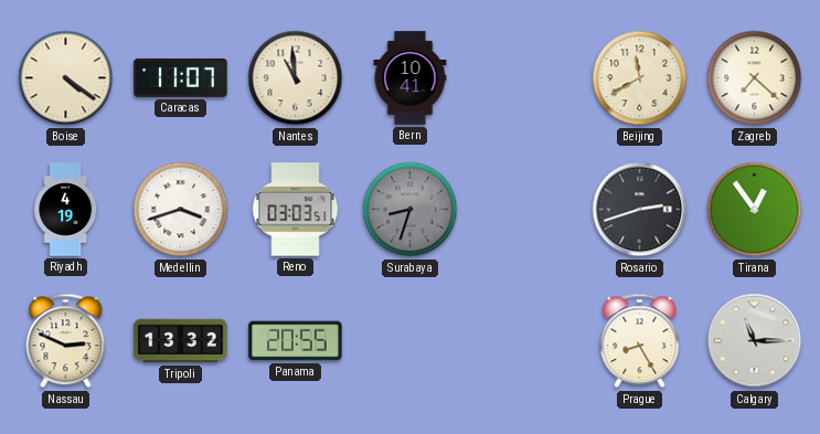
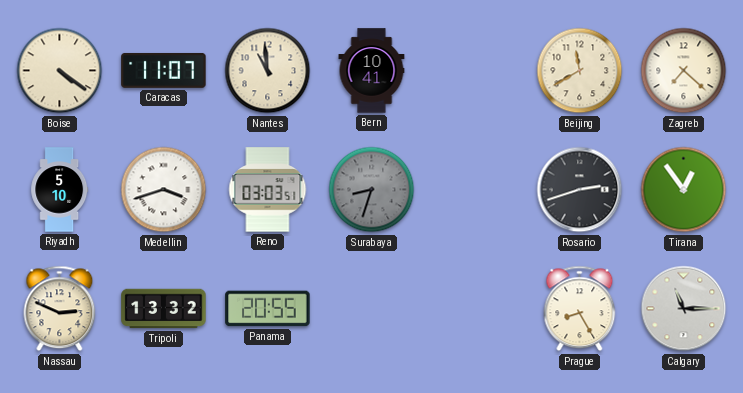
Riyadh: 4:19 -> 5:10 (60, 190)
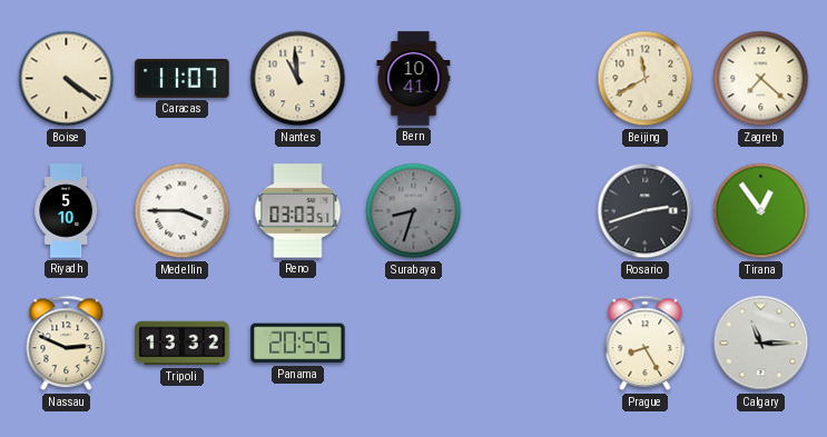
Medellin: 3:42 -> 3:45 (183, 211)
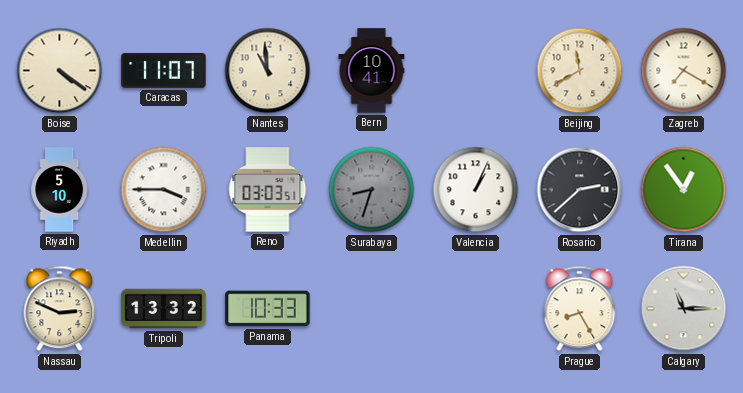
Zagreb: 7:22 -> 7:20 (684, 71)
Valencia: none -> 1:04 (476, 190)
Rosario: 2:42 -> 2:38 (580, 190)
Panama: 20:55 -> 10:33 (268, 309)
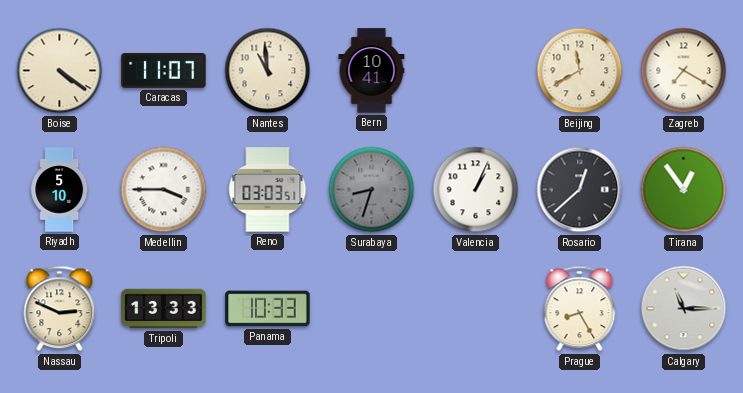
Rosario: 2:38 -> 12:38 (580, 190)
Tripoli: 13:32 -> 13:33 (164, 309)
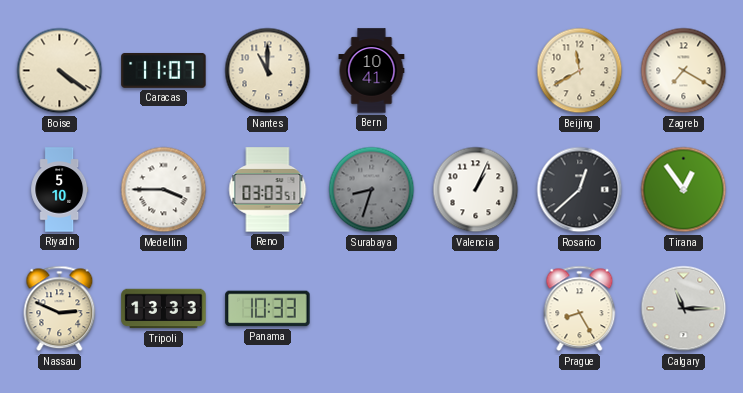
Nantes: 10:59 -> 11:00 (268, 71)
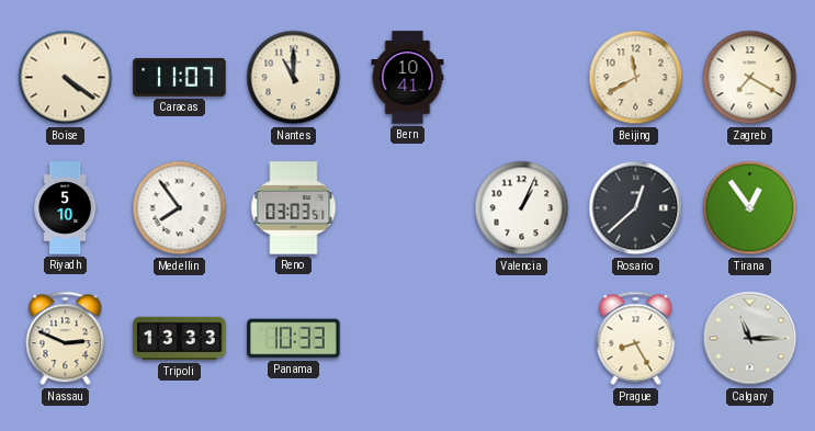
Medellin: 3:45 -> 7:54 (180, 208)
Surabaya: 8:33 -> none (372, 190)
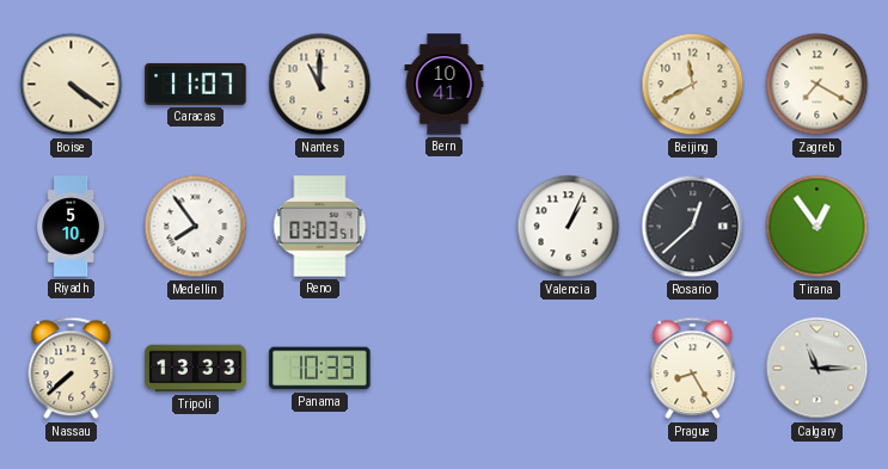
Nassau: 2:49 -> 7:38 (72, 369)
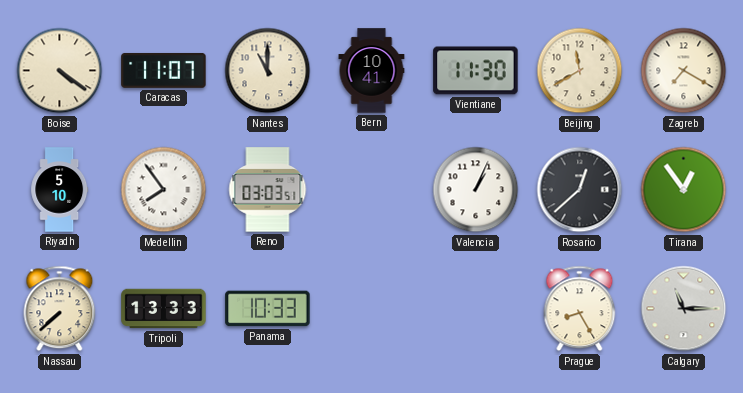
Vientiane: none -> 11:30 (476, 71)
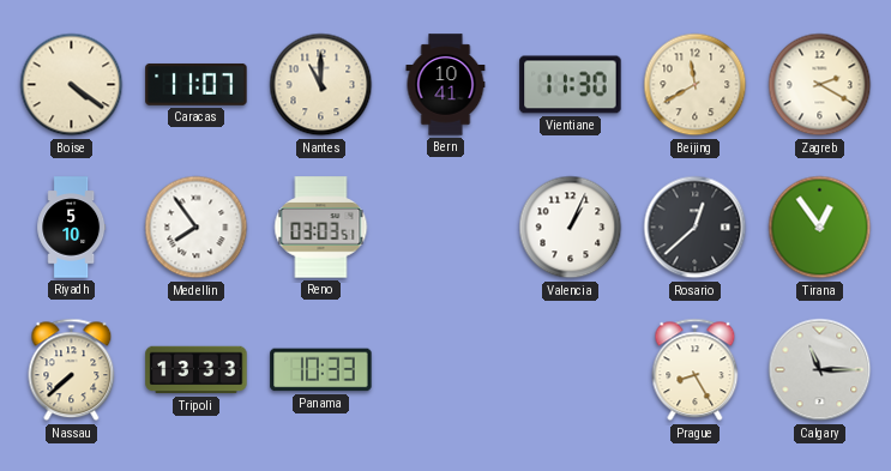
Zagreb: 7:20 -> 2:20 (820, 85)
